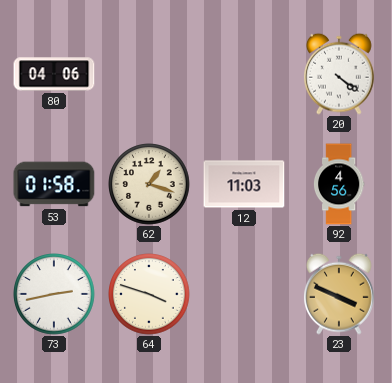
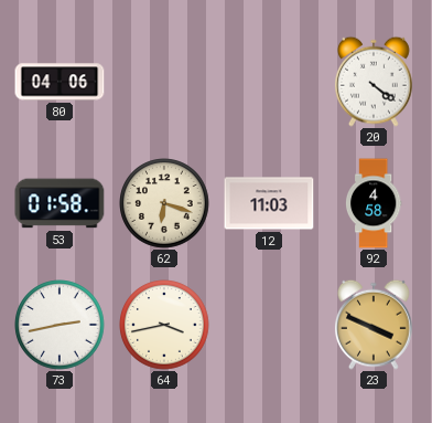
62: 1:18 -> 6:18 (164, 203)
92: 4:56 -> 4:58 (374, 203)
64: 3:48 -> 3:43 (164, 325)
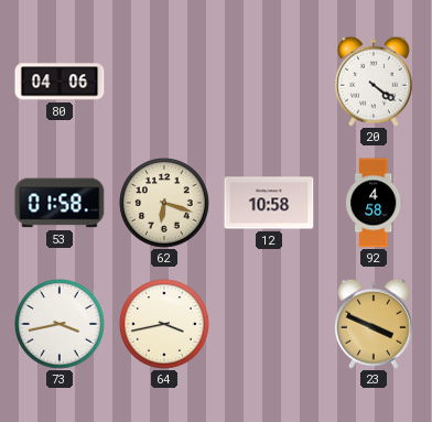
12: 11:03 -> 10:58 (269, 203)
73: 2:43 -> 3:43 (60, 324)
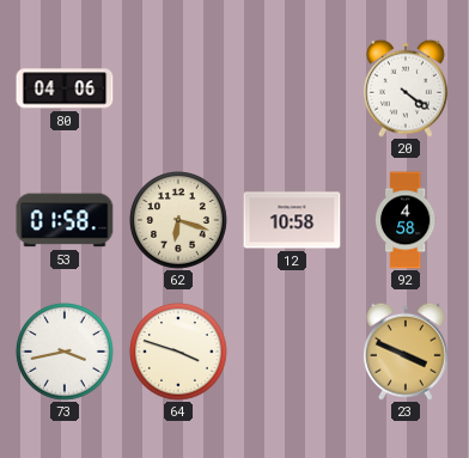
64: 3:43 -> 3:48 (178, 352)
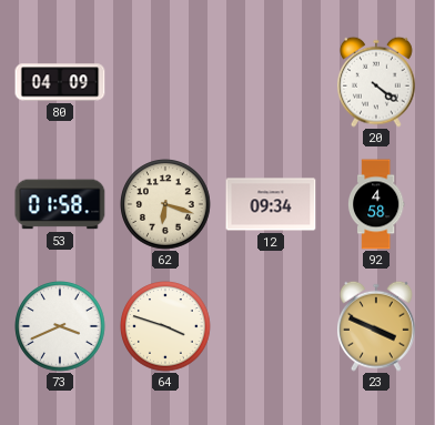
80: 04:06 -> 04:09 (60, 82)
12: 10:58 -> 09:34 (271, 204)
73: 3:43 -> 3:41 (60, 326)
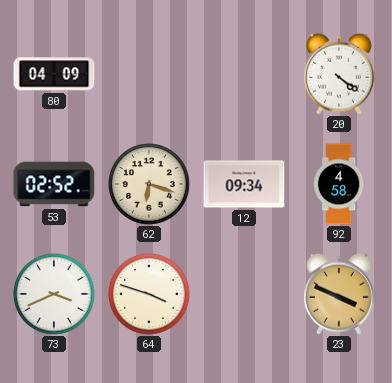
53: 01:58 -> 02:52 (54, 184)
